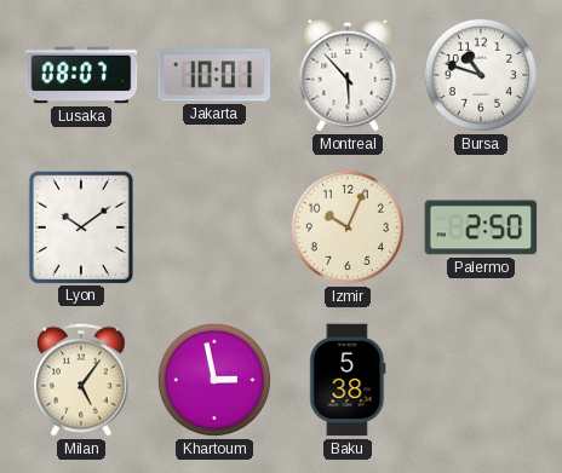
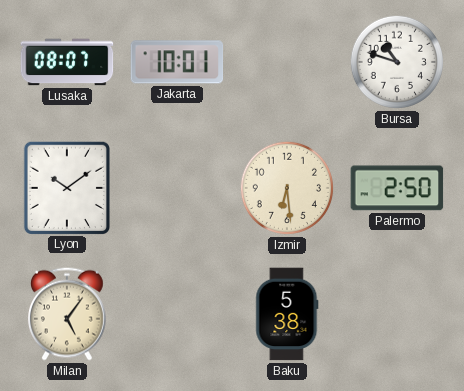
Montreal: 5:53 -> none (348, 75)
Izmir: 10:04 -> 6:29 (287, 188)
Khartoum: 2:58 -> none (214, 380)
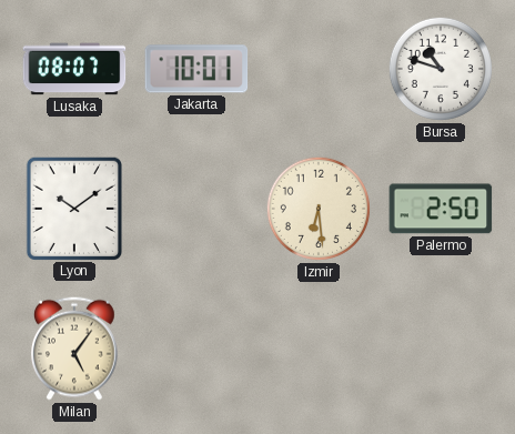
Baku: 5:38 -> none (287, 314)
